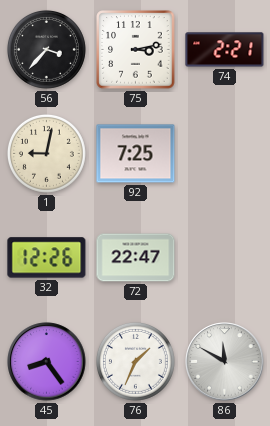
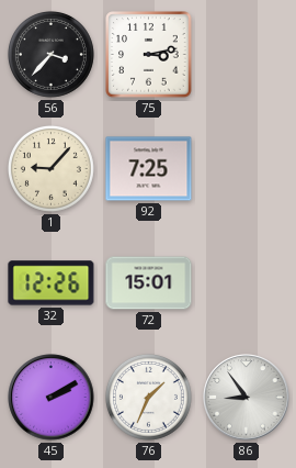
74: 2:21 -> none (225, 50)
1: 9:02 -> 9:07 (50, 168)
72: 22:47 -> 15:01 (149, 283)
45: 8:24 -> 2:10 (52, 398)
86: 11:50 -> 8:54 (247, 398)
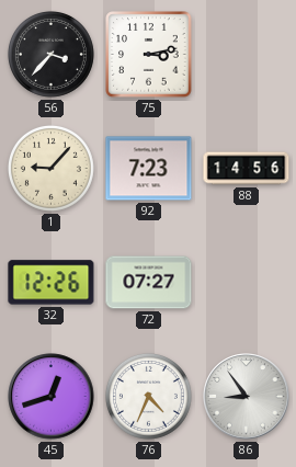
92: 7:25 -> 7:23 (149, 169)
88: none -> 14:56 (247, 169)
72: 15:01 -> 07:27 (149, 283)
45: 2:10 -> 12:42 (52, 397)
76: 1:34 -> 4:34 (148, 396)
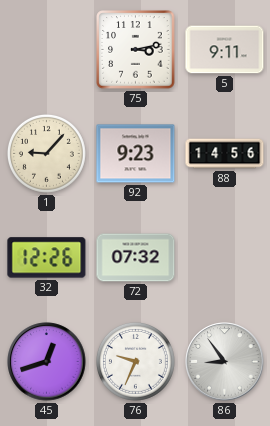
56: 3:37 -> none (50, 54)
5: none -> 9:11 (225, 50)
92: 7:23 -> 9:23 (136, 154)
72: 07:27 -> 07:32 (136, 258)
76: 4:34 -> 9:34 (135, 361)
